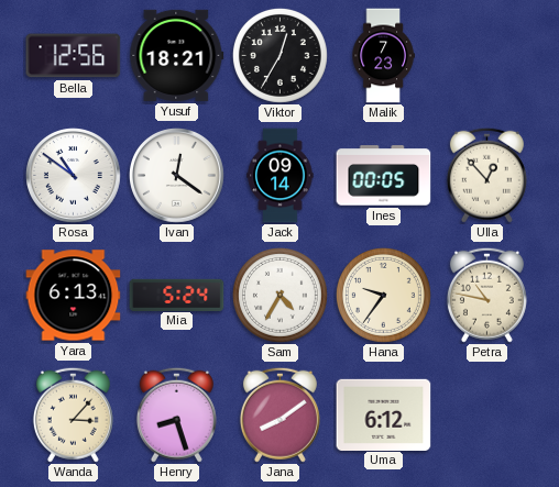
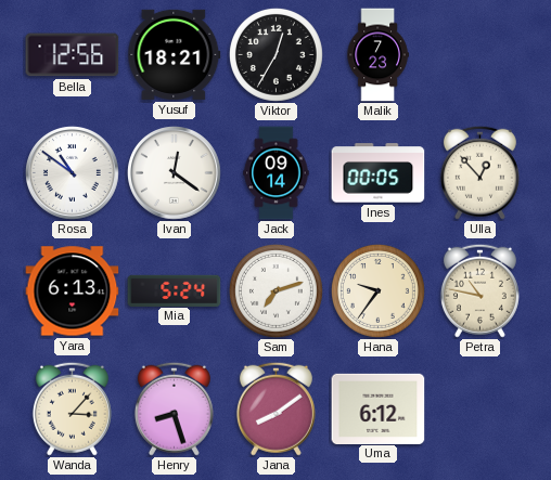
Sam: 4:35 -> 7:12 (275, 290)
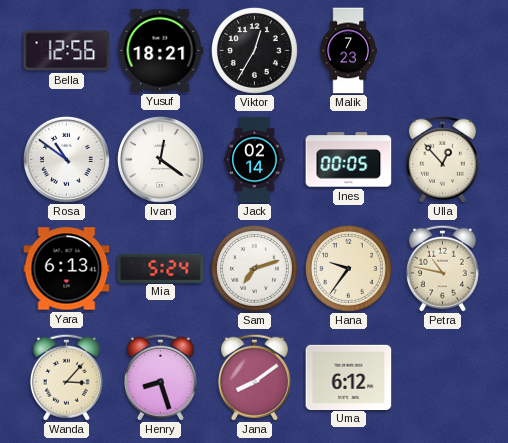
Jack: 09:14 -> 02:14 (255, 160)
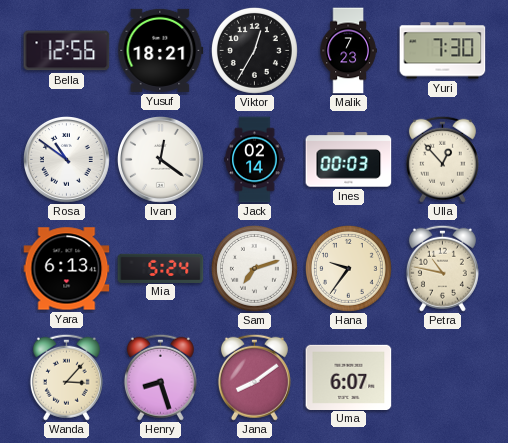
Yuri: none -> 7:30 (443, 51)
Ines: 00:05 -> 00:03 (349, 160)
Uma: 6:12 -> 6:07 (349, 377)
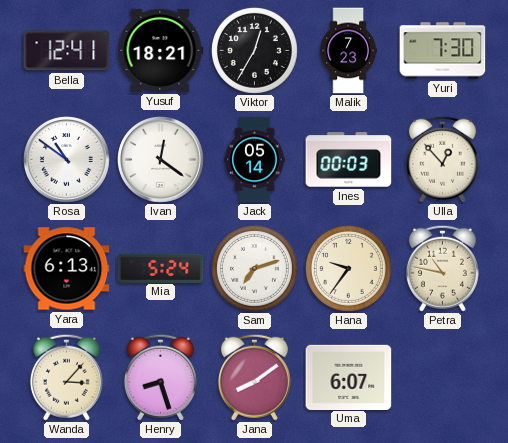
Bella: 12:56 -> 12:41 (67, 51)
Jack: 02:14 -> 05:14 (255, 160)
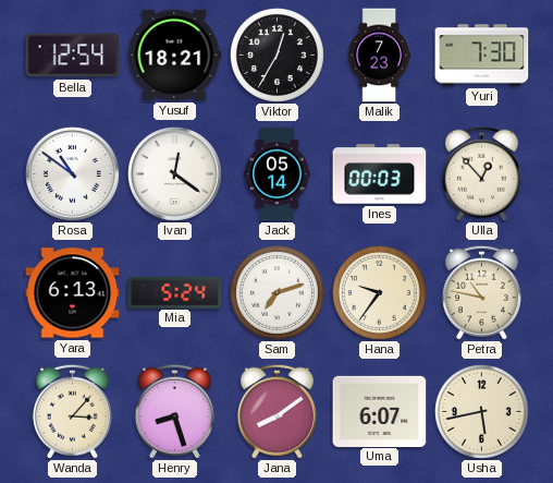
Bella: 12:41 -> 12:54 (73, 56)
Usha: none -> 5:43 (481, 411)
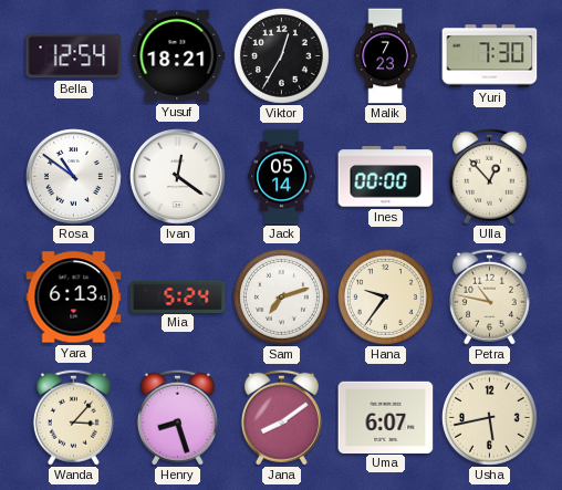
Ines: 00:03 -> 00:00 (386, 177)
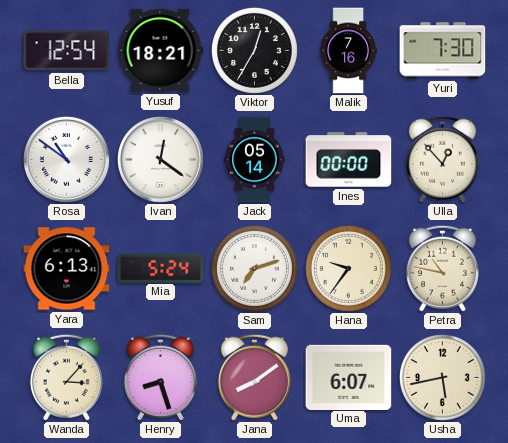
Malik: 7:23 -> 7:16 (348, 51)
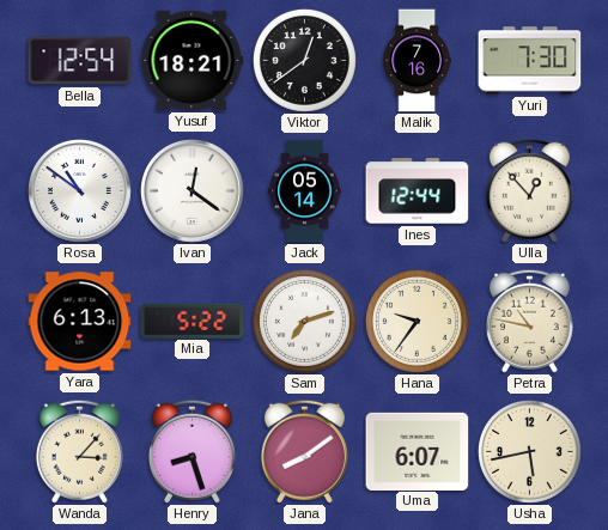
Viktor: 12:35 -> 12:39 (304, 60)
Ines: 00:00 -> 12:44 (418, 191)
Mia: 5:24 -> 5:22 (193, 321)
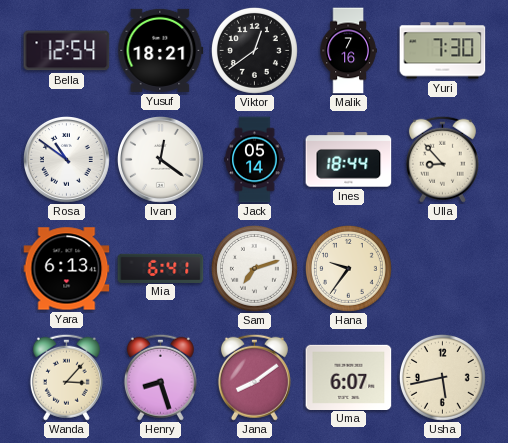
Ines: 12:44 -> 18:44 (349, 160)
Ulla: 12:53 -> 8:53 (442, 159)
Mia: 5:22 -> 6:41 (161, 268)
Petra: 10:47 -> none (529, 321)
